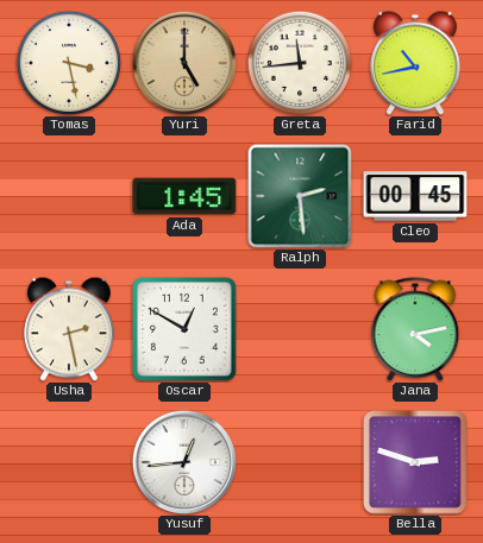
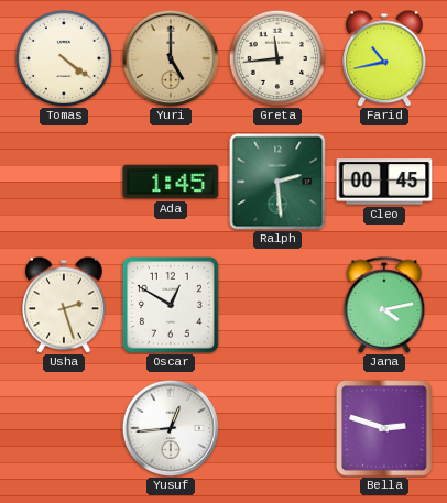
Tomas: 3:28 -> 4:21 (63, 57)
Usha: 2:28 -> 2:27 (65, 305)
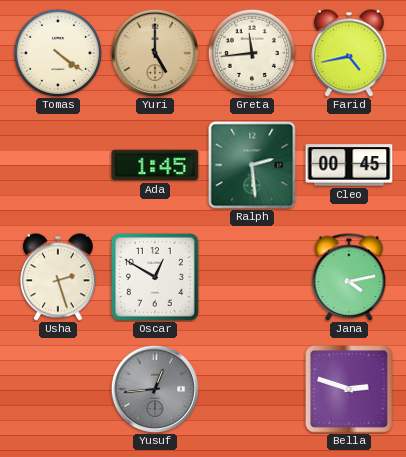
Farid: 10:43 -> 4:43 (350, 53)
Yusuf dial: white -> grey (154, 388)
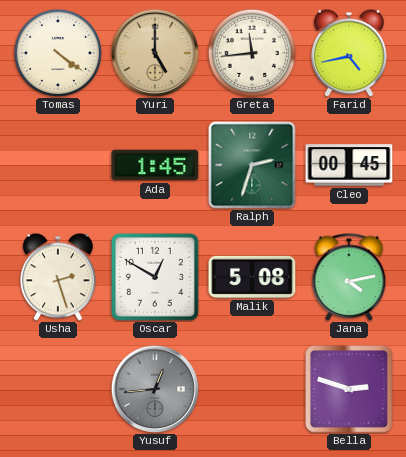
Ralph: 2:29 -> 2:33 (252, 165)
Malik: none -> 5:08 (252, 277)
